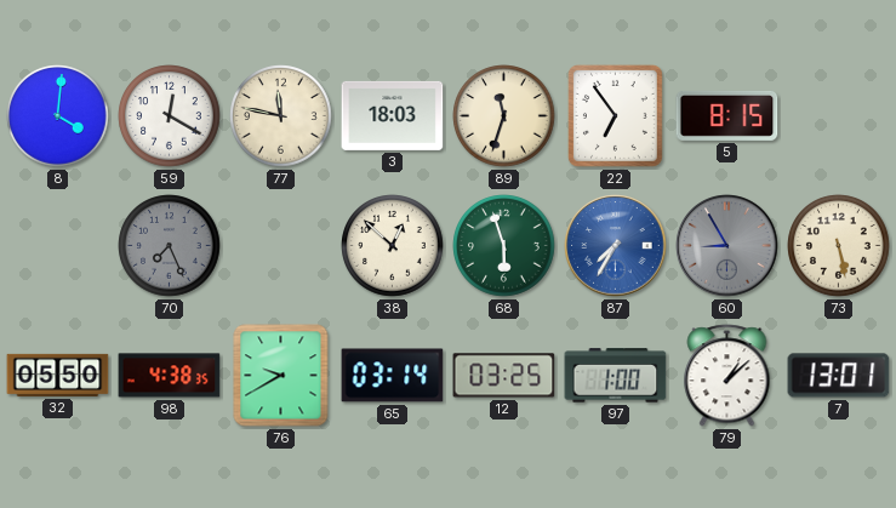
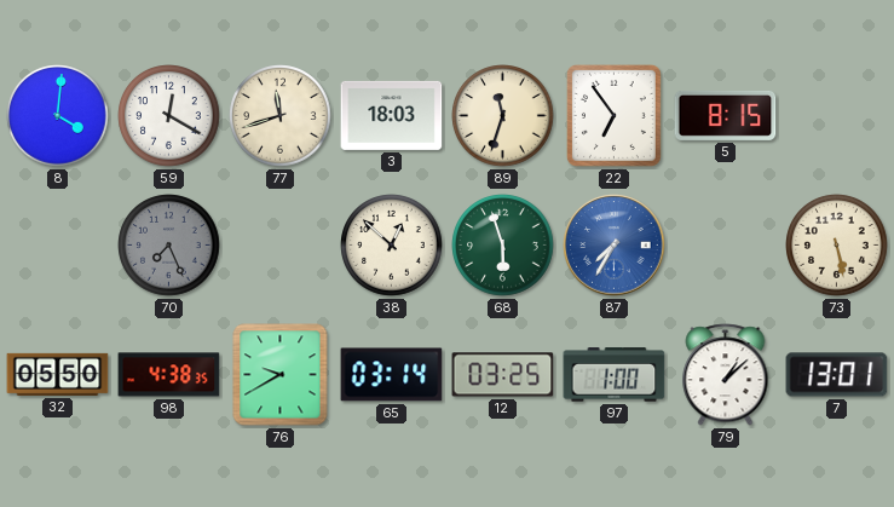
77: 11:47 -> 11:42 (281, 116)
60: 8:55 -> none (727, 246)
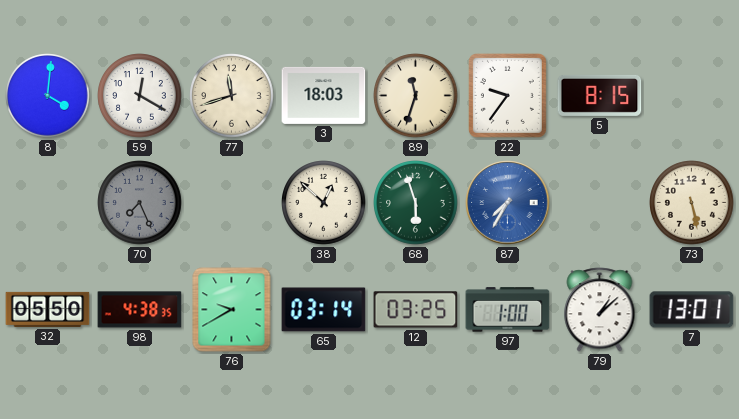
22: 6:54 -> 9:36 (507, 95)
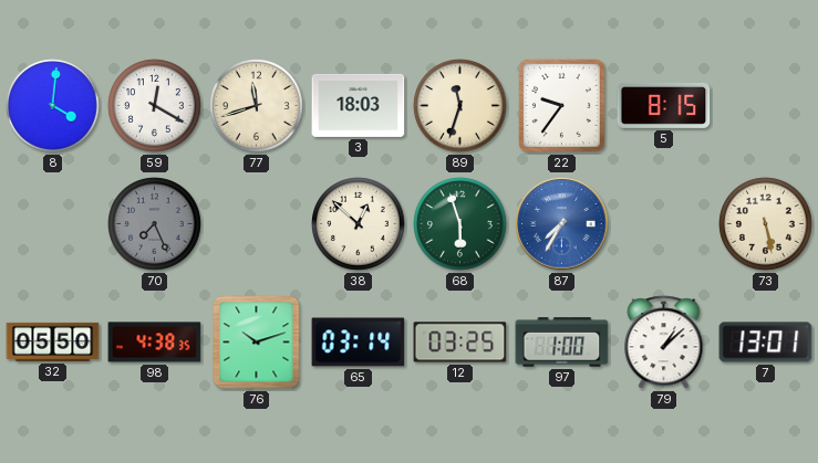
76: 9:40 -> 10:12 (257, 343)
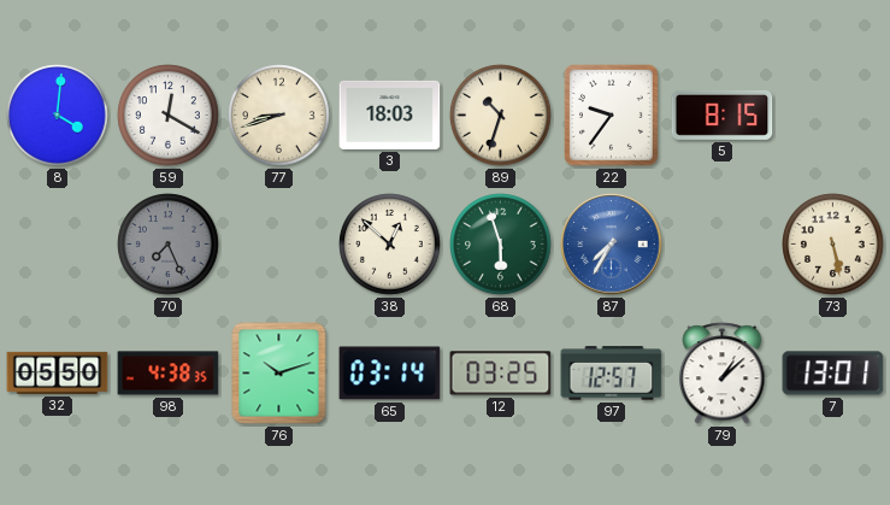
77: 11:42 -> 8:42 (279, 116)
89: 11:33 -> 10:33 (501, 116)
97: 1:00 -> 12:57 (612, 374)
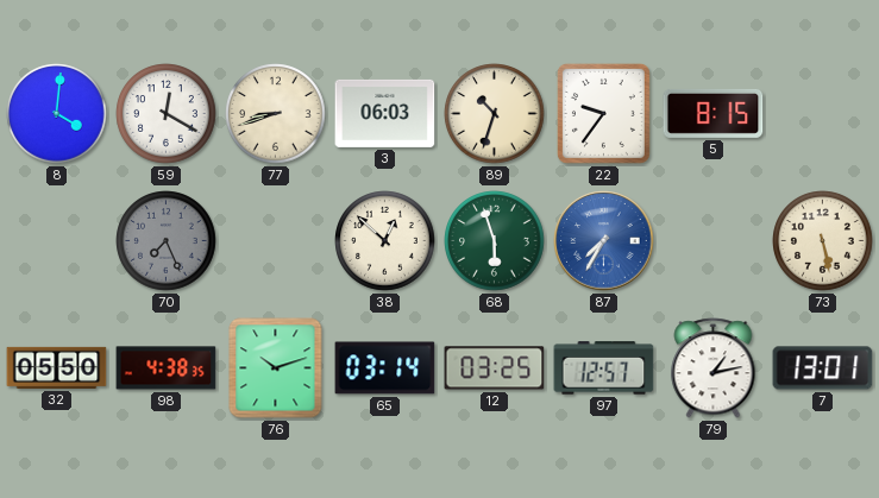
3: 18:03 -> 06:03 (385, 113)
79: 1:08 -> 1:13 (714, 368)
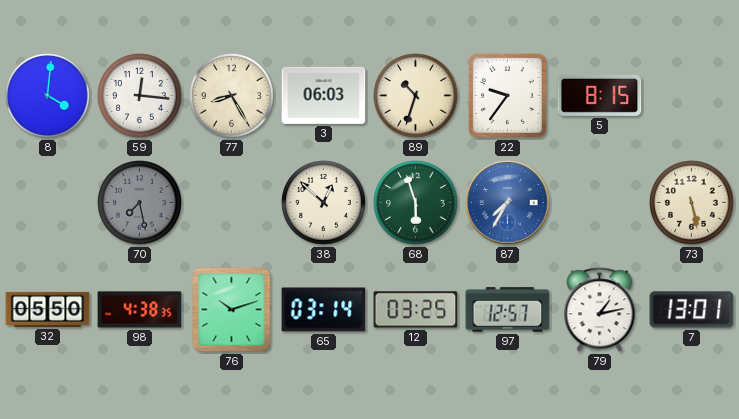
59: 12:20 -> 12:16 (140, 96)
77: 8:42 -> 8:25 (232, 96)
70: 7:26 -> 7:28 (140, 203)
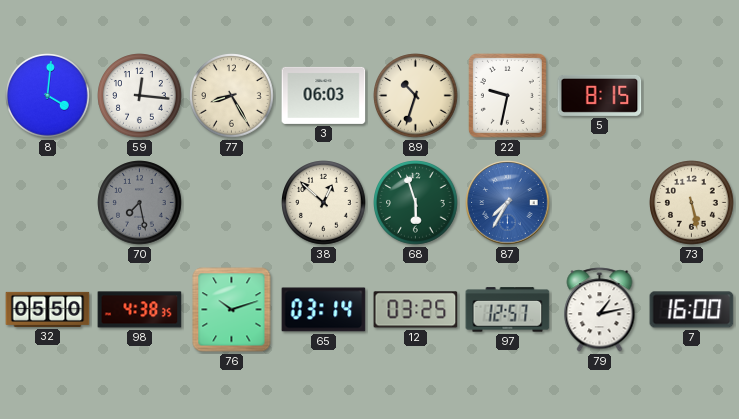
22: 9:36 -> 9:32 (507, 95)
7: 13:01 -> 16:00 (692, 310)
